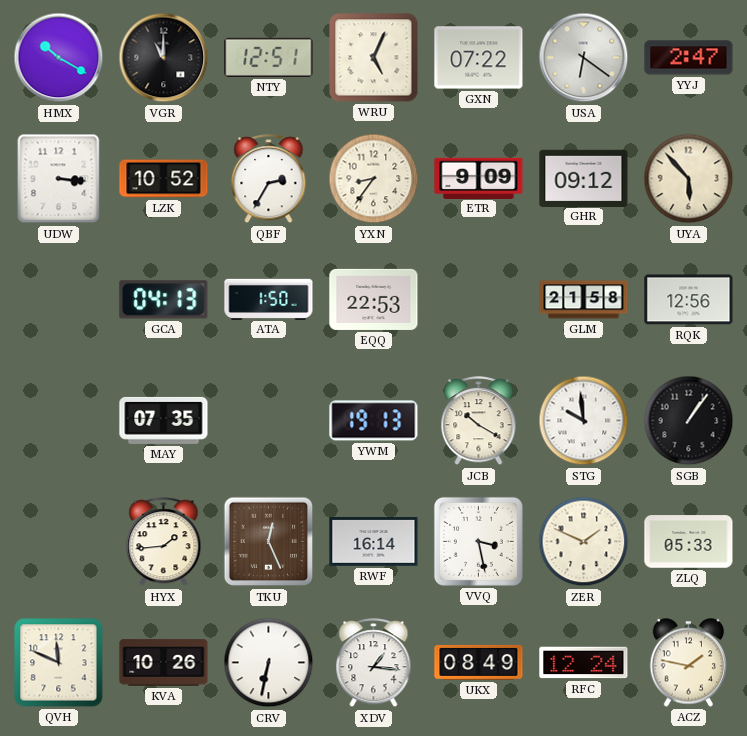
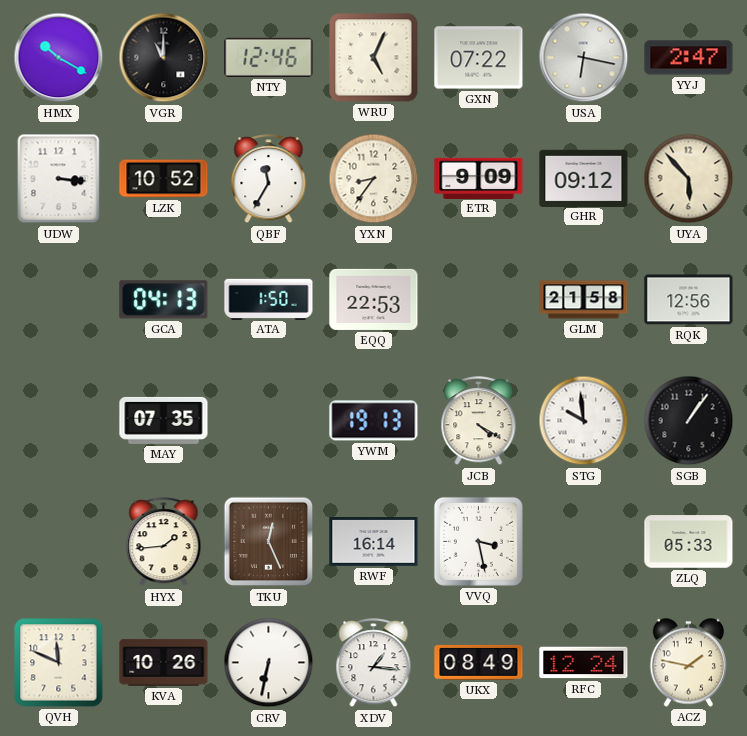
NTY: 12:51 -> 12:46 (269, 57)
USA: 6:21 -> 6:17 (584, 58)
QBF: 2:35 -> 11:35 (269, 179)
JCB: 10:20 -> 4:20 (479, 421)
ZER: 1:49 -> none (584, 542)
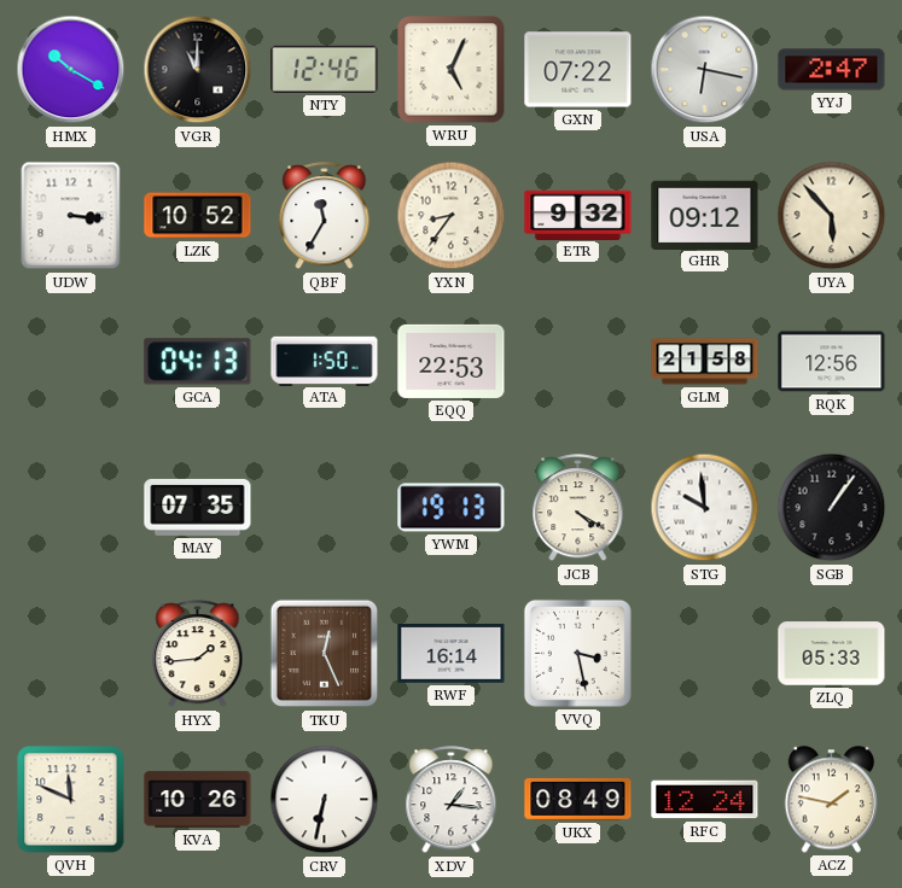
ETR: 9:09 -> 9:32 (578, 215)
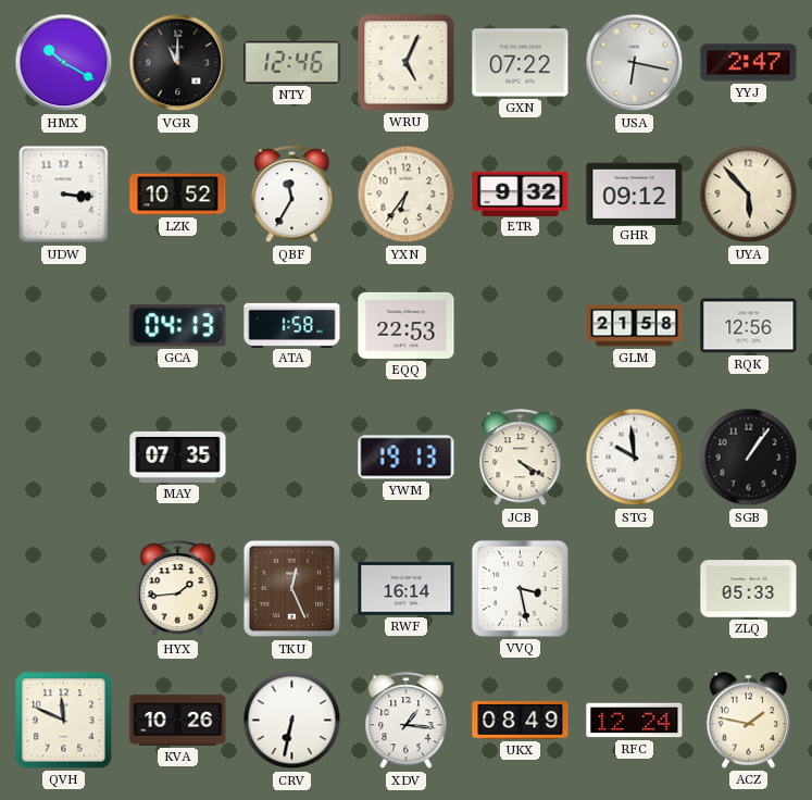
YXN: 8:36 -> 6:36 (407, 195)
ATA: 1:50 -> 1:58 (292, 325)
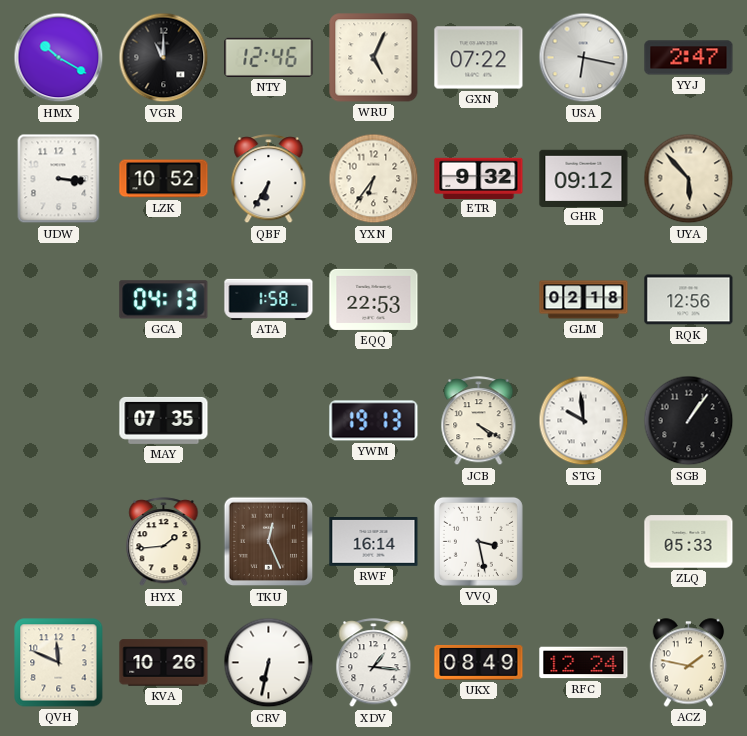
QBF: 11:35 -> 6:35 (269, 179)
GLM: 21:58 -> 02:18 (584, 300)
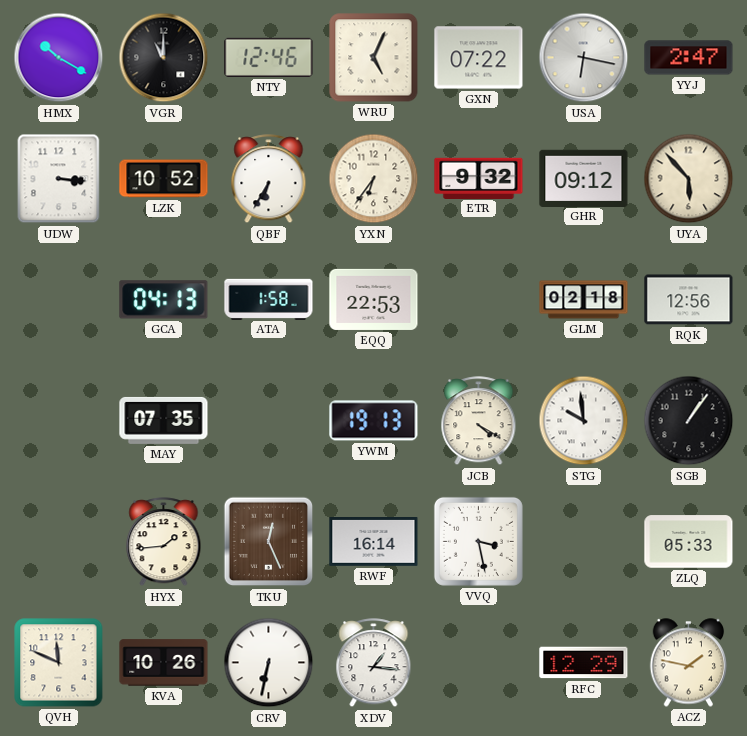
UKX: 08:49 -> none (479, 662)
RFC: 12:24 -> 12:29 (584, 663)
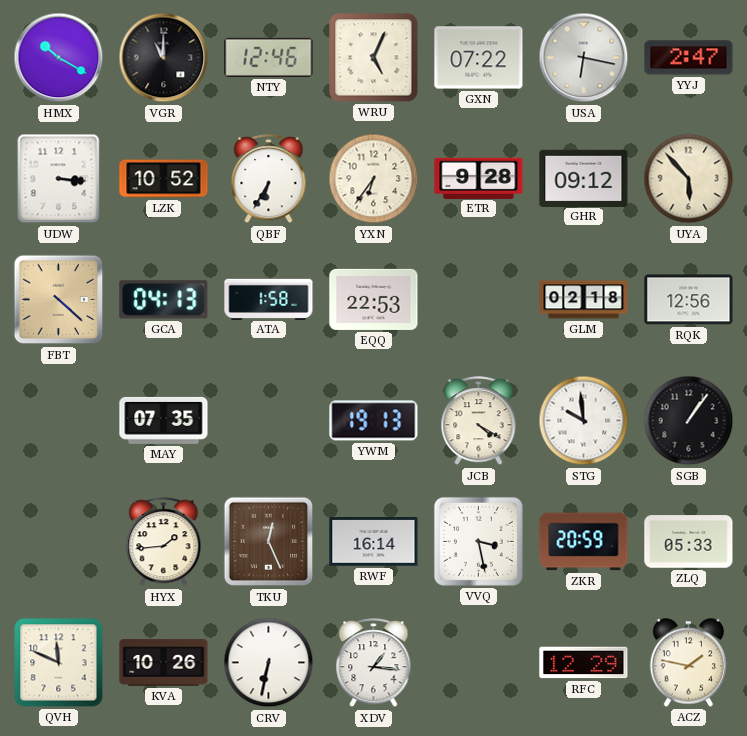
ETR: 9:32 -> 9:28 (479, 178)
FBT: none -> 4:22 (59, 300)
ZKR: none -> 20:59 (584, 542)
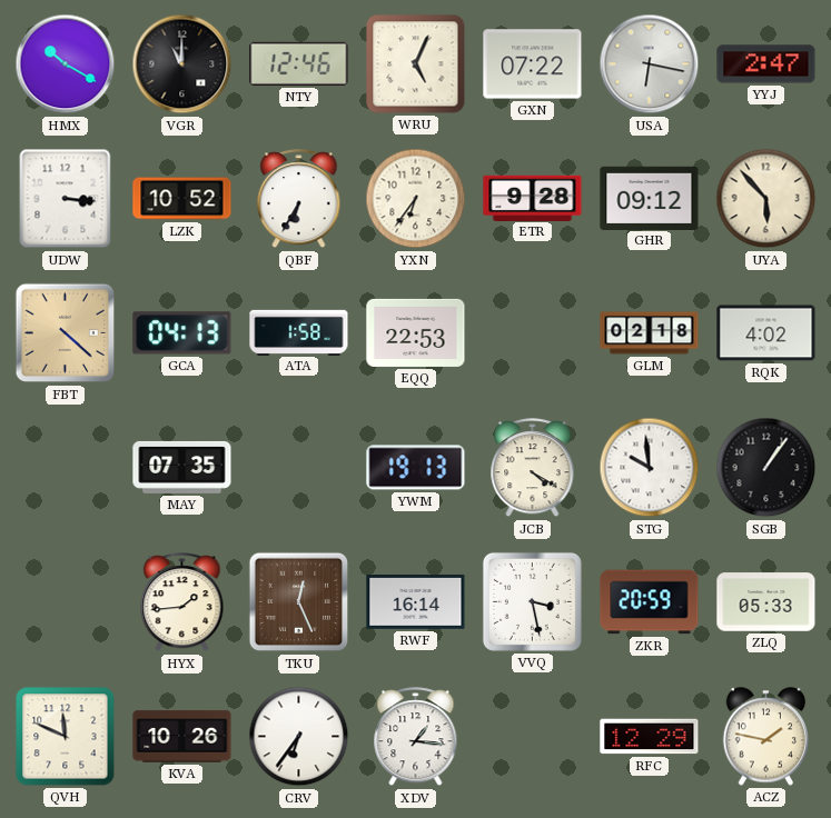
RQK: 12:56 -> 4:02 (766, 333)
CRV: 6:32 -> 6:36 (299, 737)
